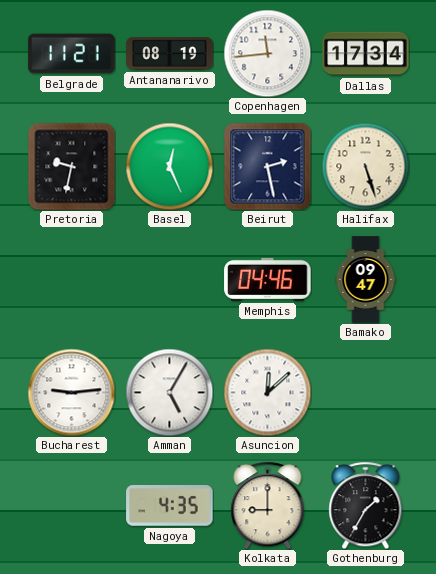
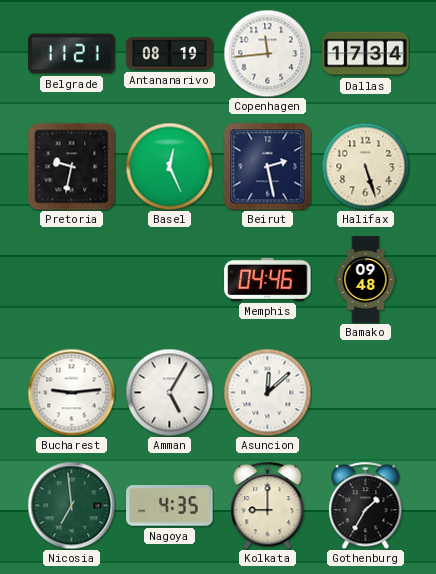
Bamako: 09:47 -> 09:48 (366, 280)
Nicosia: none -> 6:59 (71, 505)
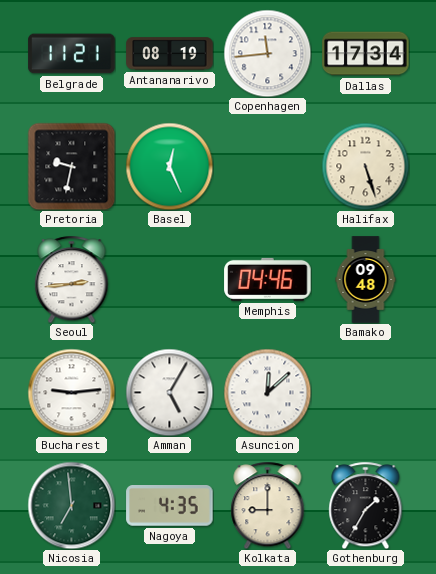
Beirut: 2:28 -> none (267, 166)
Seoul: none -> 2:44 (72, 279)
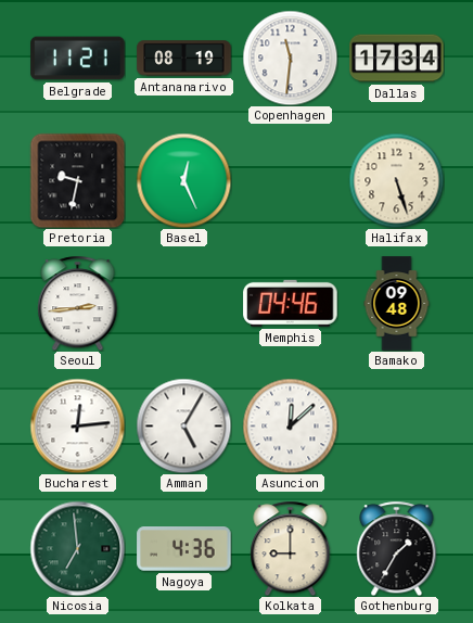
Copenhagen: 11:44 -> 11:31 (290, 58)
Bucharest: 9:14 -> 12:14 (77, 425)
Nagoya: 4:35 -> 4:36 (184, 549)
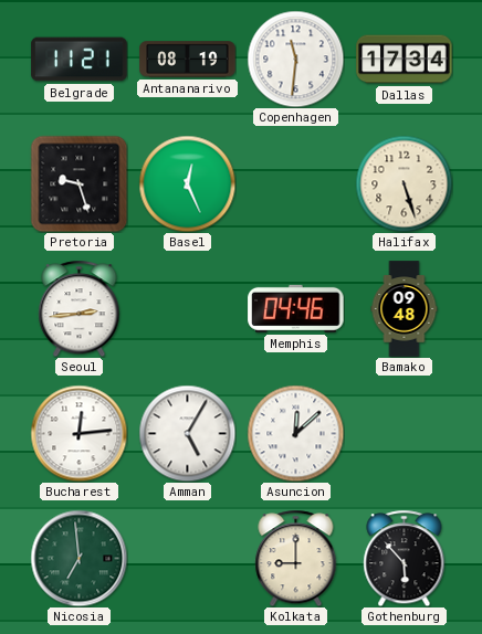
Pretoria: 9:32 -> 9:27 (78, 183)
Nagoya: 4:36 -> none (184, 549)
Gothenburg: 1:35 -> 5:53 (405, 558)
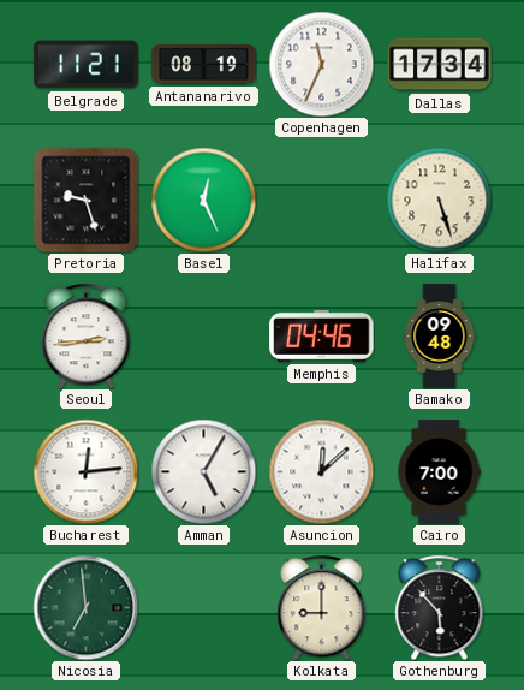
Copenhagen: 11:31 -> 11:34 (321, 64)
Cairo: none -> 7:00 (439, 472)
